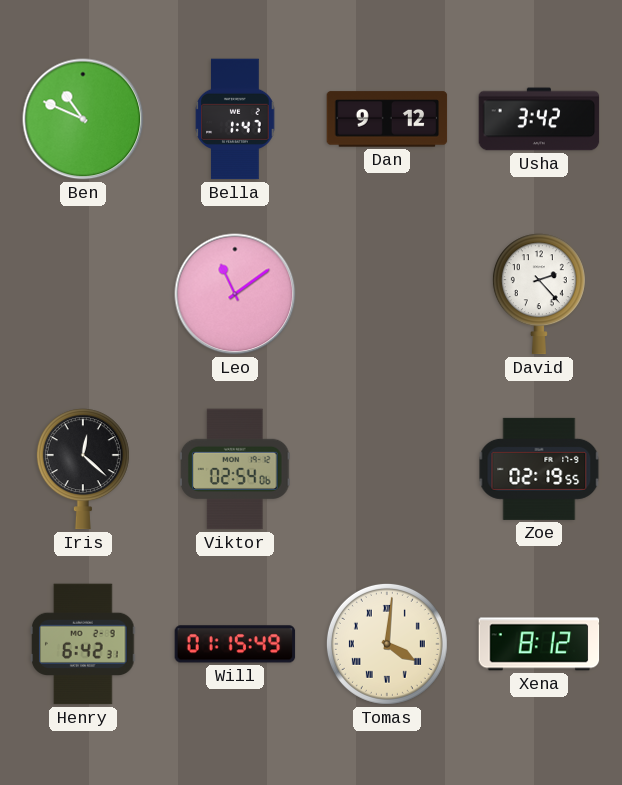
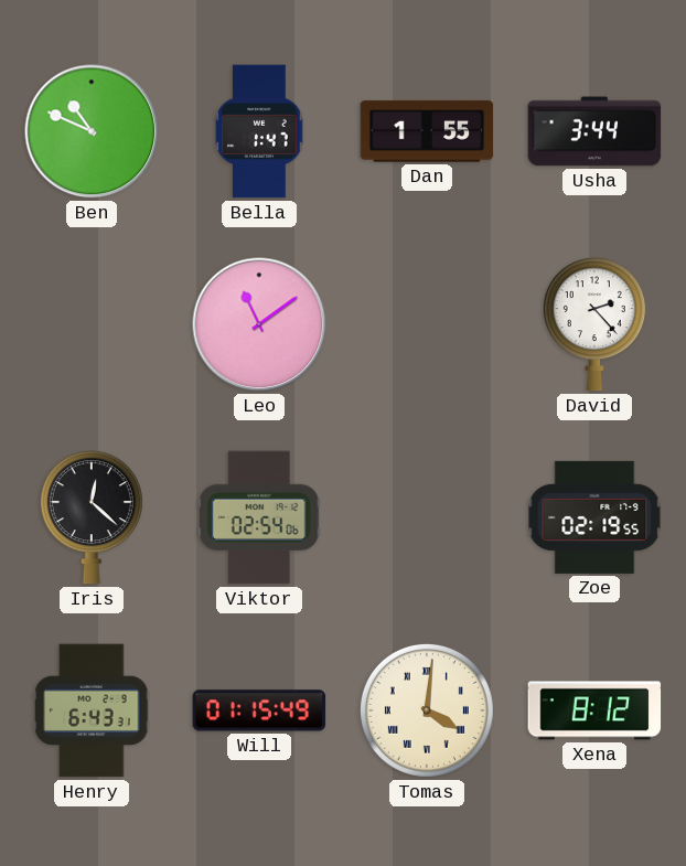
Dan: 9:12 -> 1:55 (427, 131)
Usha: 3:42 -> 3:44 (594, 131)
Henry: 6:42 -> 6:43 (92, 710)
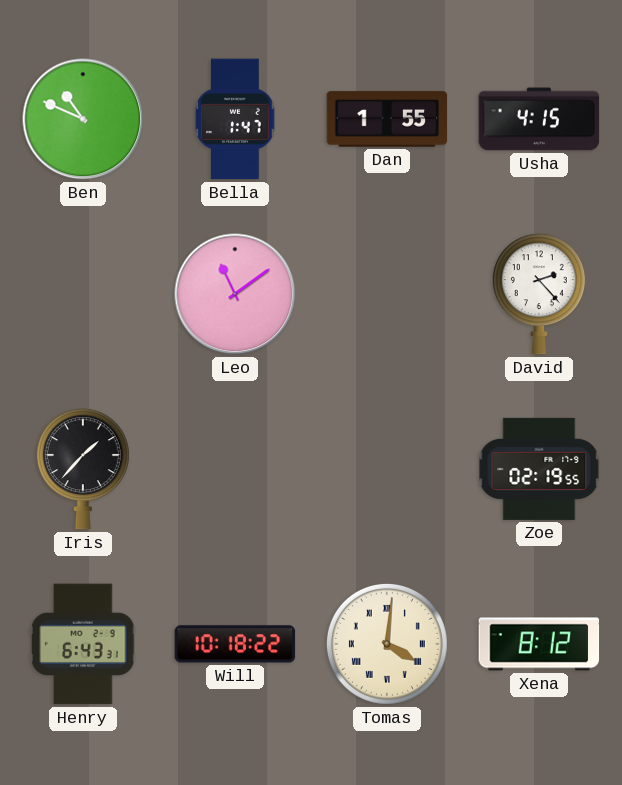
Usha: 3:44 -> 4:15 (539, 119)
Iris: 12:22 -> 1:37 (83, 469)
Viktor: 02:54 -> none (259, 517)
Will: 01:15 -> 10:18 (235, 644)
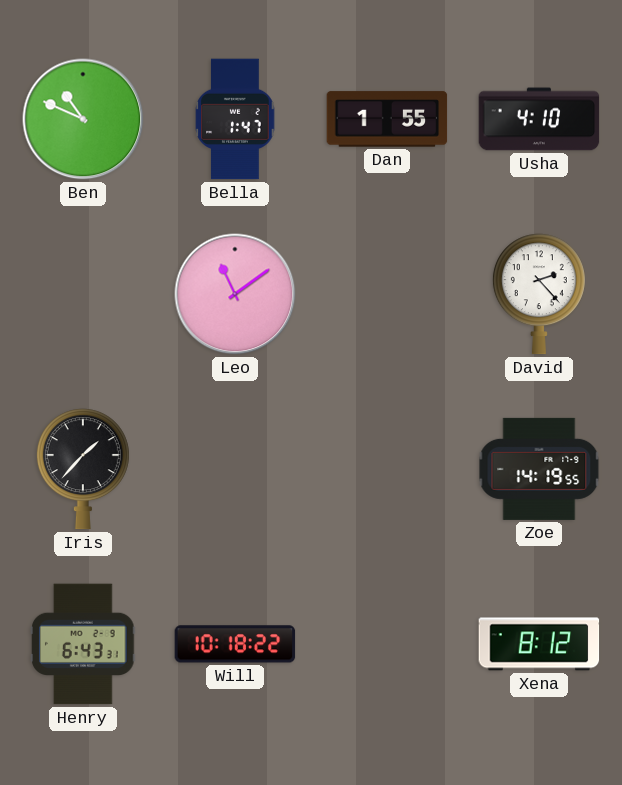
Usha: 4:15 -> 4:10 (539, 119)
Zoe: 02:19 -> 14:19 (539, 469)
Tomas: 4:01 -> none (387, 644)
